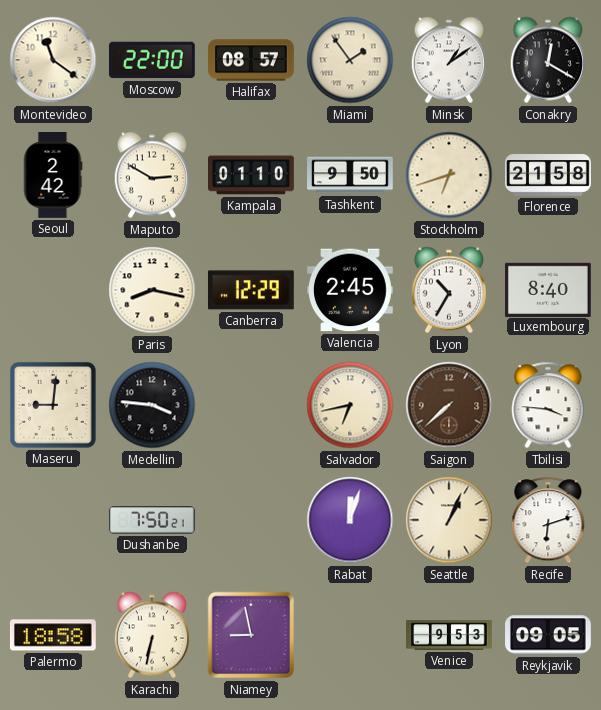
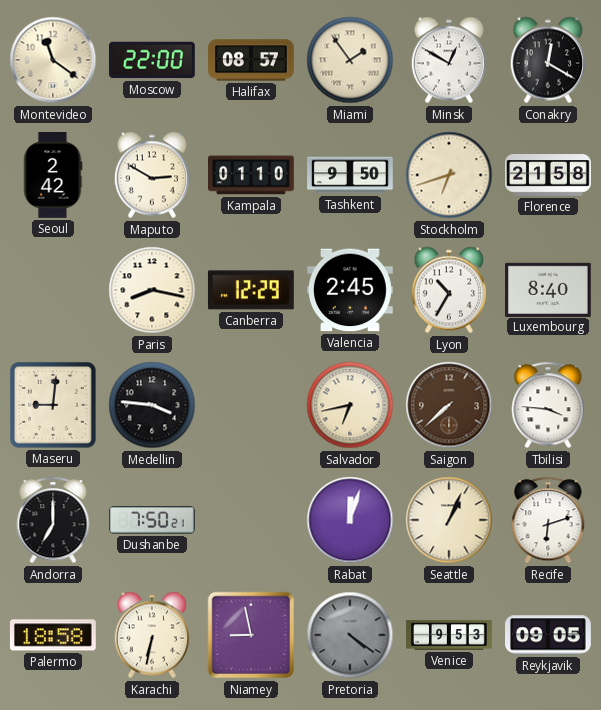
Minsk: 1:09 -> 12:50 (448, 60)
Andorra: none -> 7:00 (53, 520)
Pretoria: none -> 4:21 (350, 635)
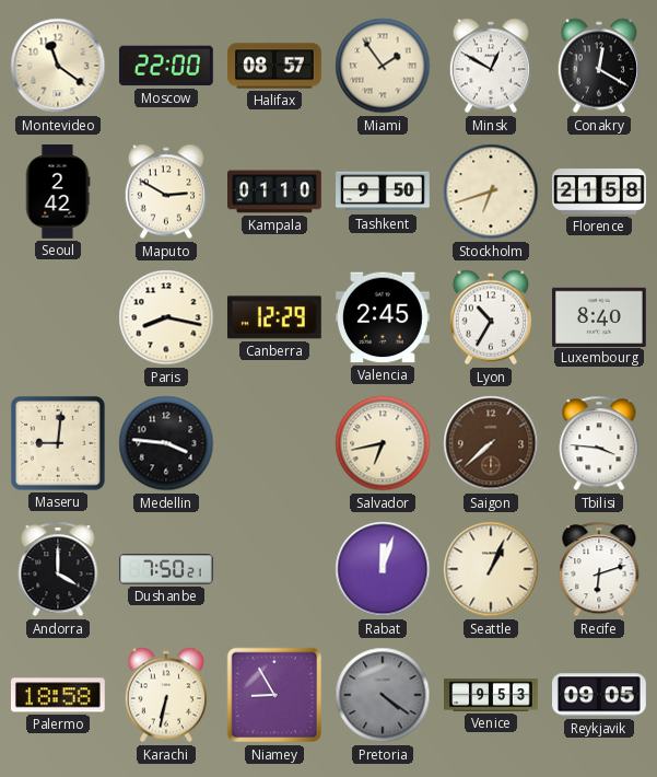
Andorra: 7:00 -> 4:00 (58, 569)
Niamey: 8:58 -> 8:55 (274, 695)
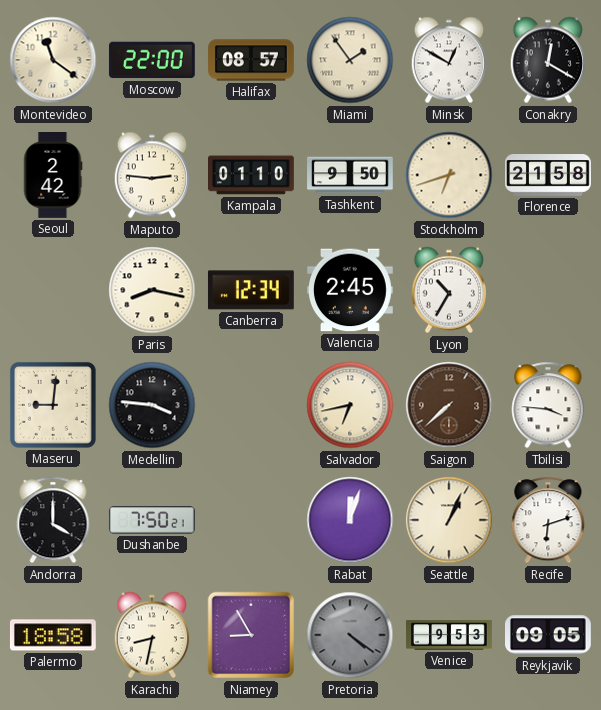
Maputo: 2:50 -> 2:46 (151, 175)
Canberra: 12:29 -> 12:34 (251, 290)
Luxembourg: 8:40 -> none (600, 316)
Karachi: 6:32 -> 8:32 (151, 635)
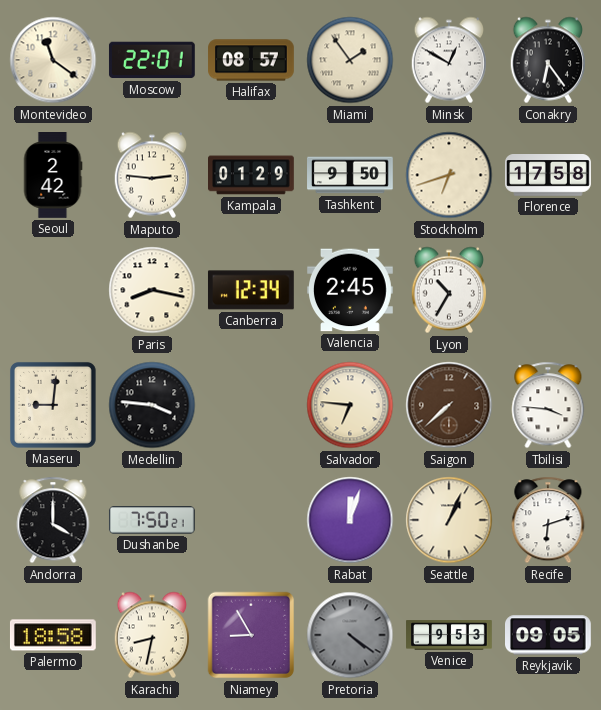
Moscow: 22:00 -> 22:01 (152, 60)
Conakry: 12:20 -> 6:24 (547, 60)
Kampala: 01:10 -> 01:29 (252, 175)
Florence: 21:58 -> 17:58 (549, 176)
Salvador: 6:43 -> 6:46 (350, 405)
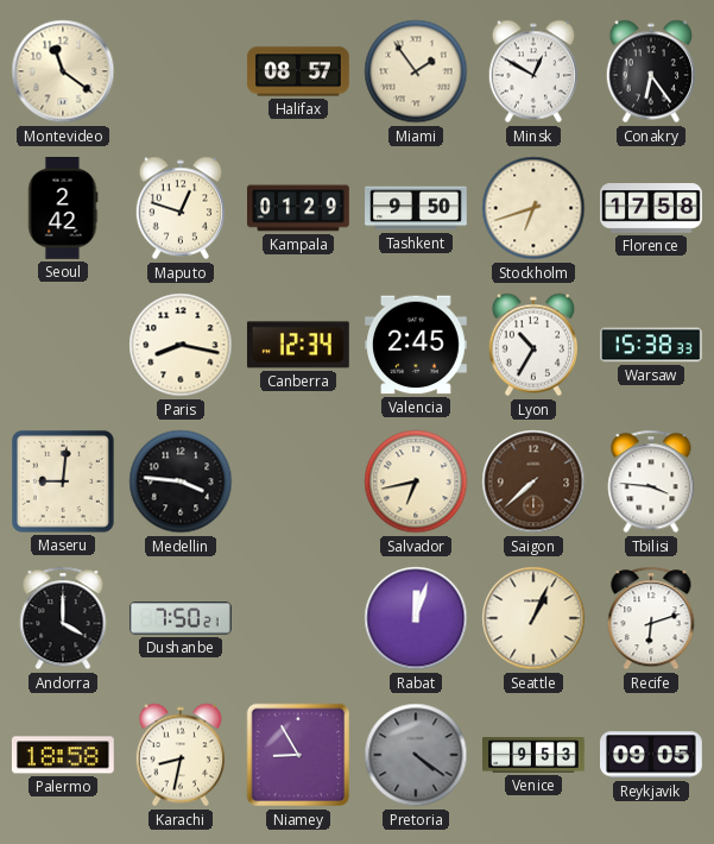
Moscow: 22:01 -> none (152, 60)
Maputo: 2:46 -> 12:48 (179, 208)
Warsaw: none -> 15:38 (651, 345)
Salvador: 6:46 -> 6:43 (416, 481)
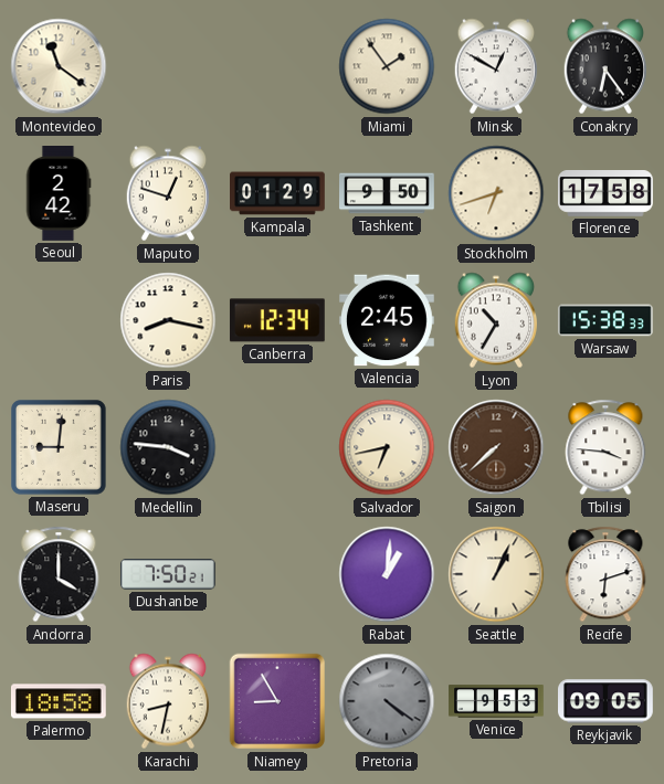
Halifax: 08:57 -> none (298, 71)
Rabat: 12:03 -> 1:01 (387, 574)
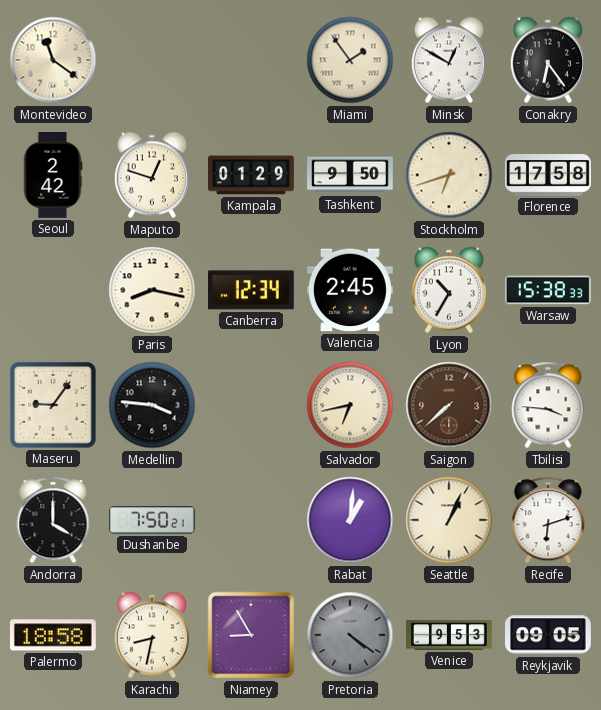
Maseru: 9:01 -> 9:06 (53, 405)
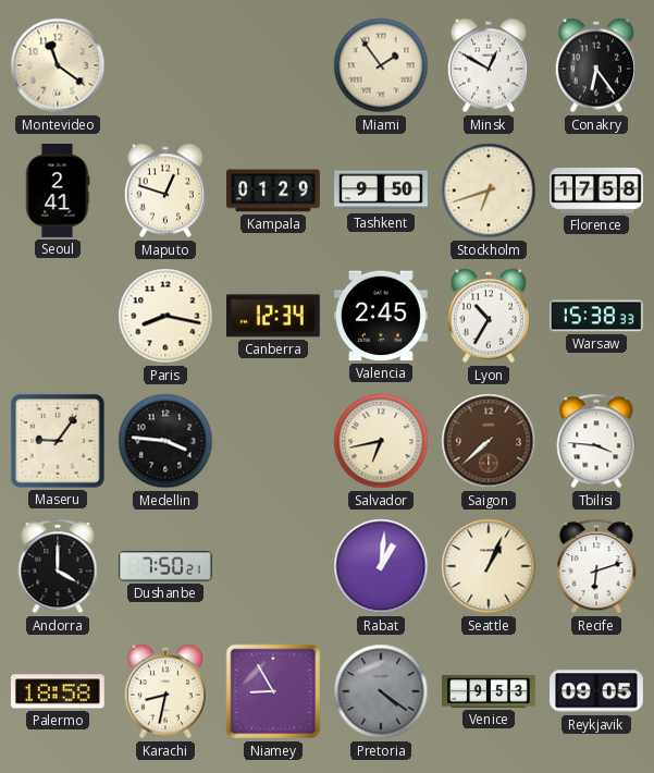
Seoul: 2:42 -> 2:41 (58, 192)
